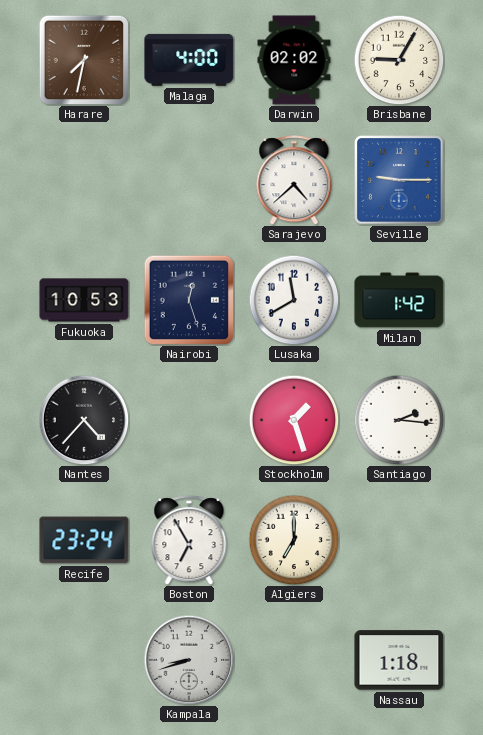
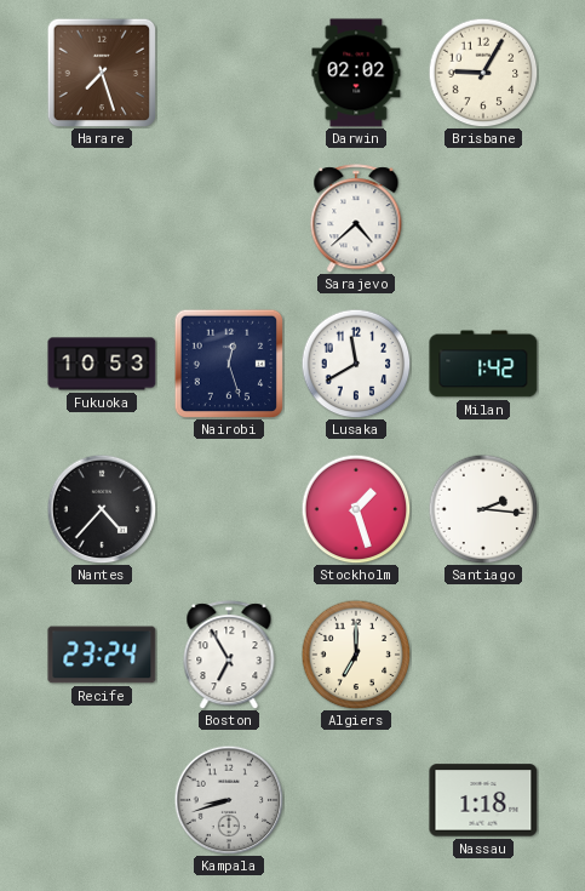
Harare: 7:32 -> 7:27 (102, 73)
Malaga: 4:00 -> none (189, 60)
Seville: 9:15 -> none (400, 181)
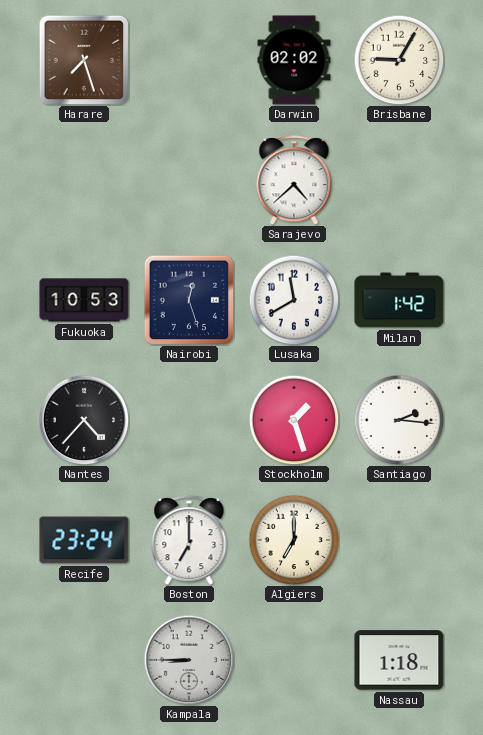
Boston: 6:55 -> 7:00 (189, 540)
Kampala: 8:42 -> 8:45 (189, 660)
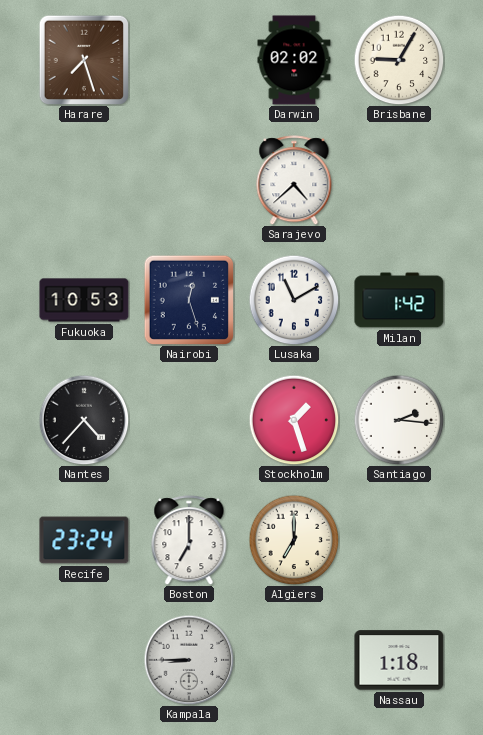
Lusaka: 11:40 -> 11:10 (294, 300)
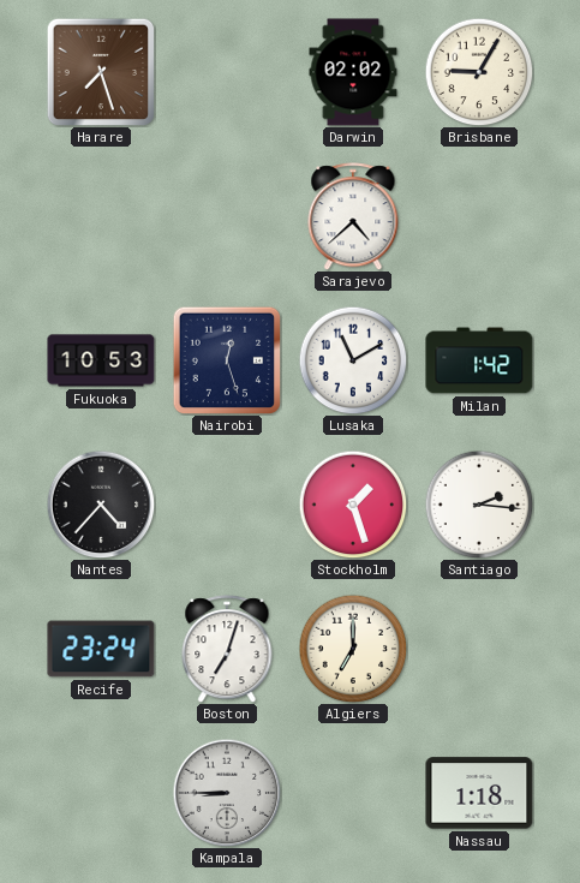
Boston: 7:00 -> 7:03 (227, 649)
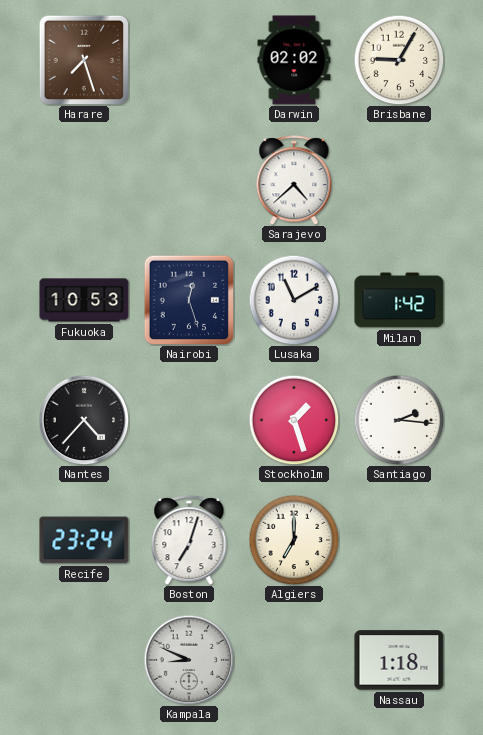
Kampala: 8:45 -> 8:49 (189, 660)
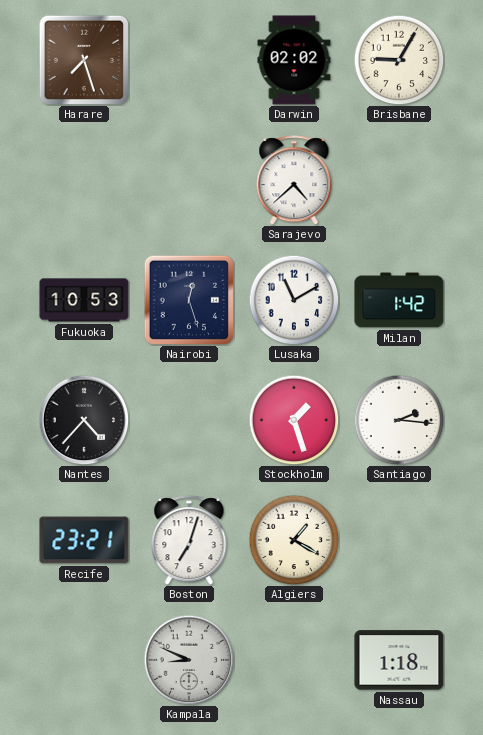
Recife: 23:24 -> 23:21 (84, 540)
Algiers: 7:00 -> 1:20 (294, 540)
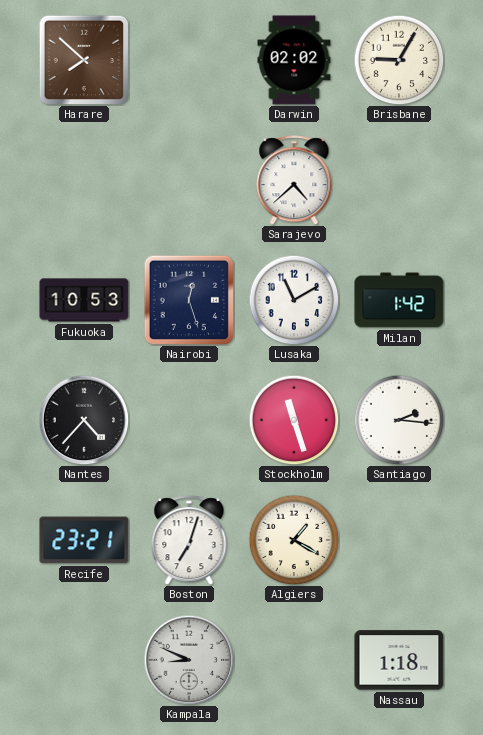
Harare: 7:27 -> 7:52 (84, 60)
Stockholm: 1:27 -> 11:27 (294, 420)
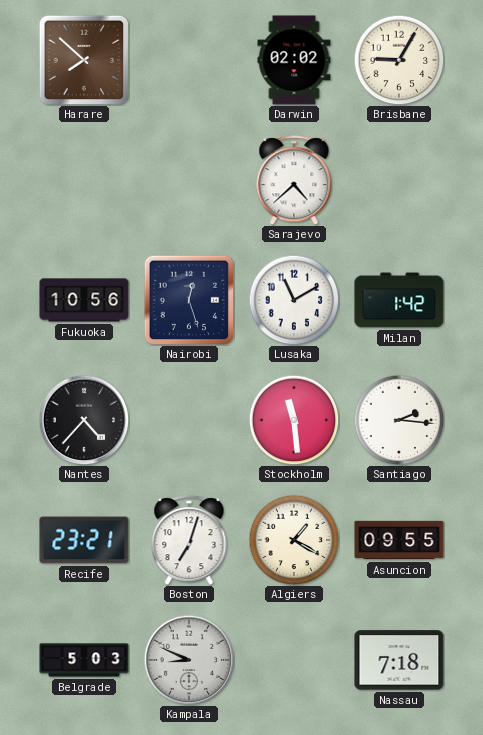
Fukuoka: 10:53 -> 10:56 (84, 300)
Stockholm: 11:27 -> 11:29 (294, 420)
Asuncion: none -> 09:55 (399, 540)
Belgrade: none -> 5:03 (84, 660)
Nassau: 1:18 -> 7:18 (399, 660)
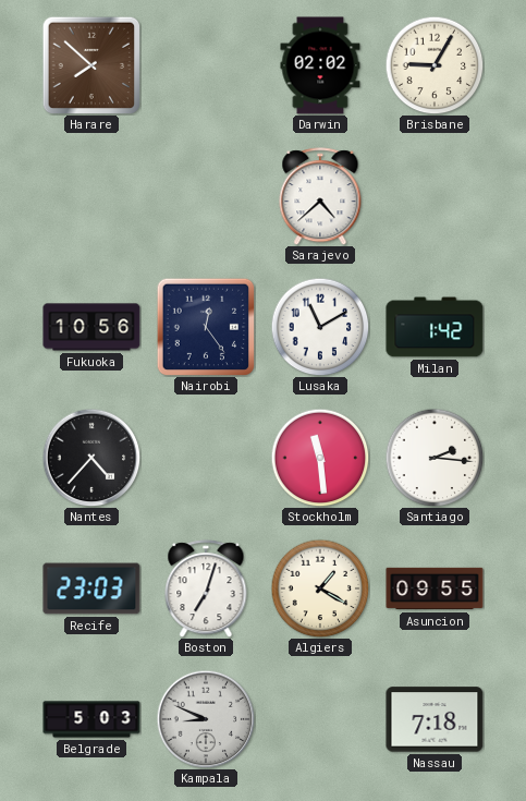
Nairobi: 12:27 -> 12:24 (206, 327)
Recife: 23:21 -> 23:03 (91, 588)
